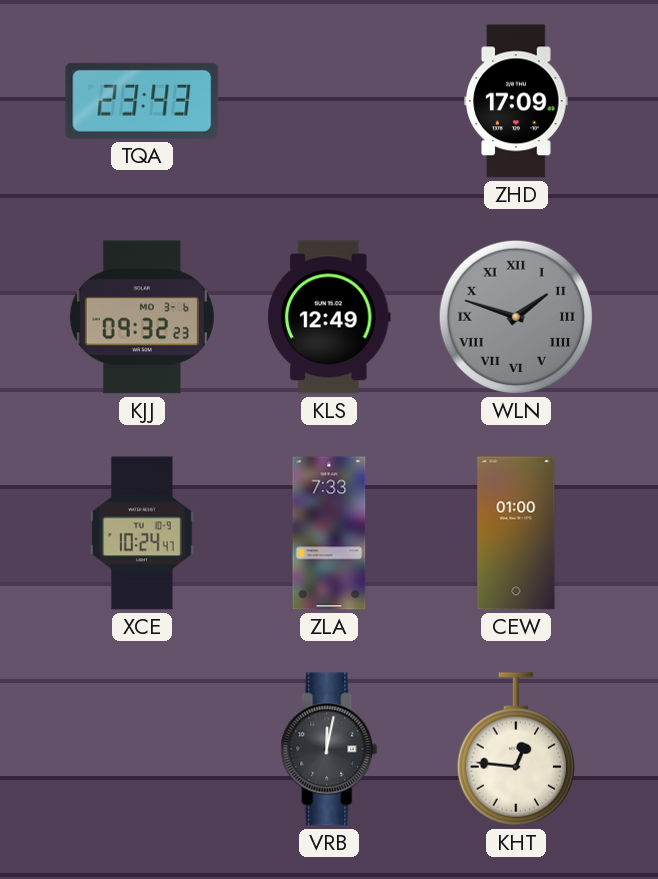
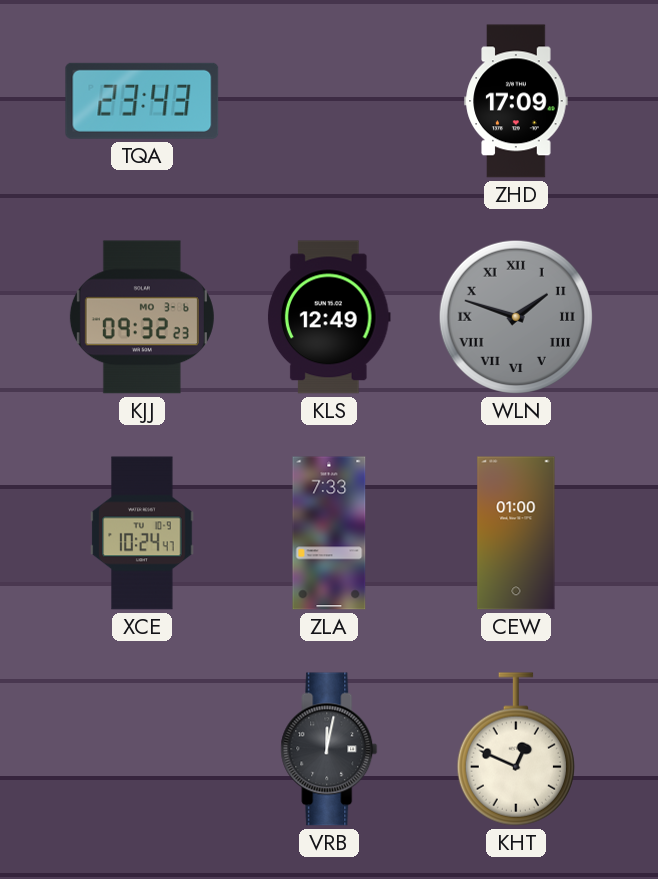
KHT: 12:46 -> 12:49 (516, 749)
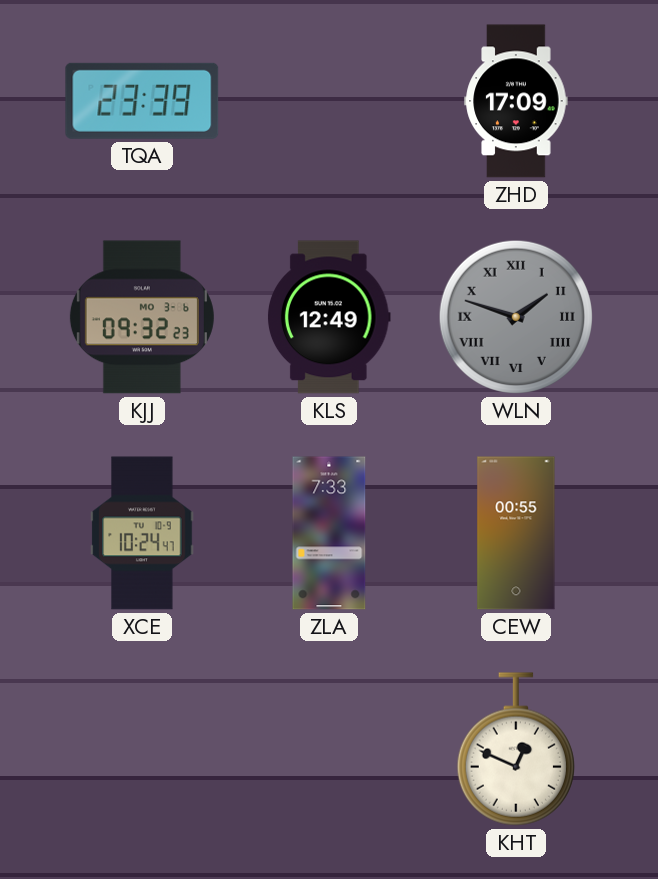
TQA: 23:43 -> 23:39 (142, 101)
CEW: 01:00 -> 00:55 (516, 533)
VRB: 12:02 -> none (329, 749)
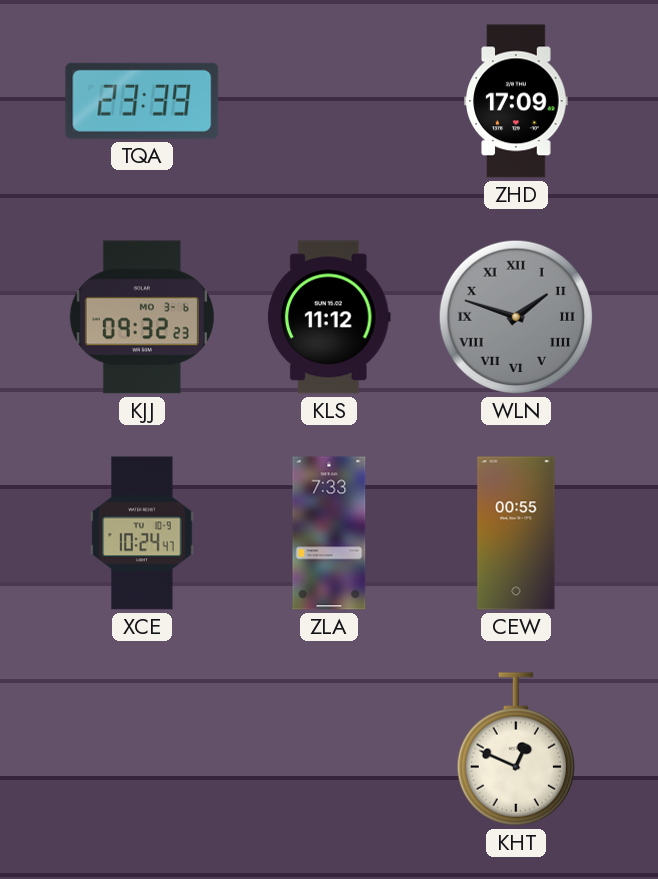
KLS: 12:49 -> 11:12 (330, 317)
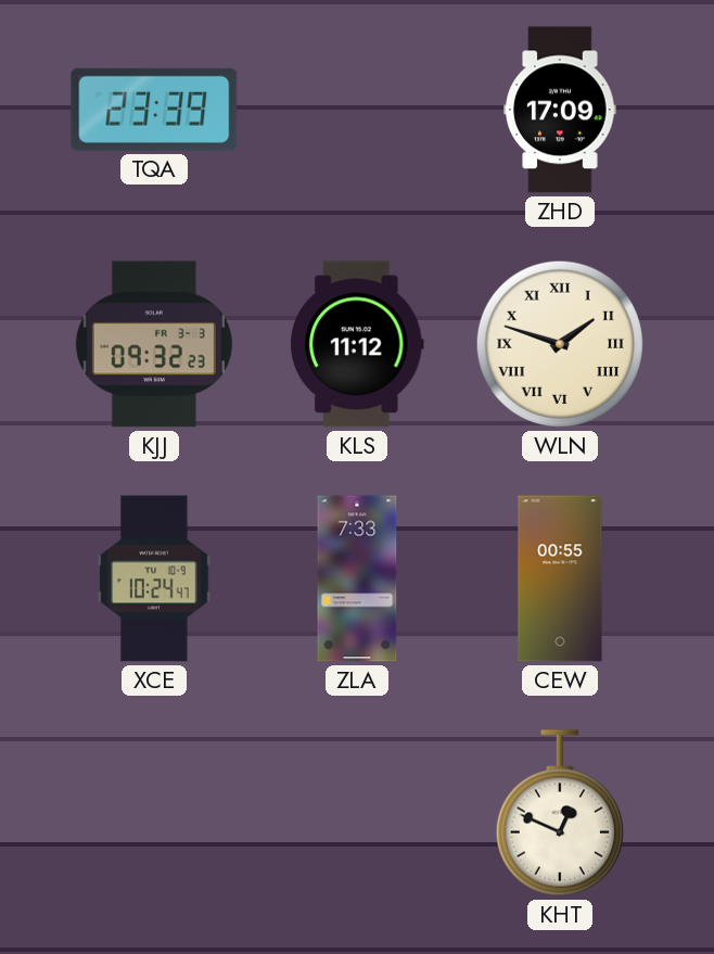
KJJ date: MO 3-6 -> FR 3-3 (154, 344)
WLN dial: grey -> cream (560, 344)
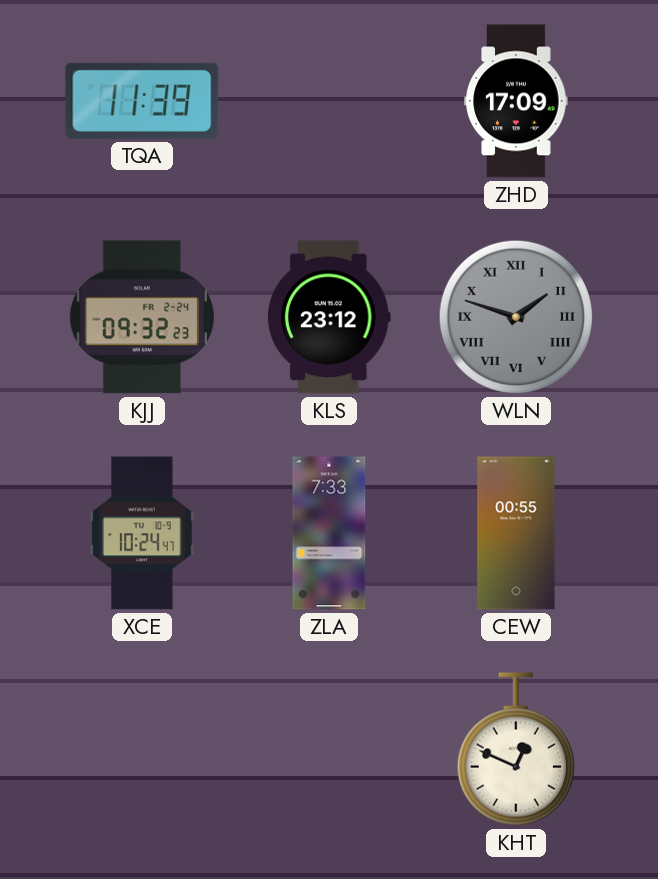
TQA: 23:39 -> 11:39 (142, 101)
KJJ date: FR 3-3 -> FR 2-24 (142, 317)
KLS: 11:12 -> 23:12 (330, 317)
WLN dial: cream -> grey (516, 317)
